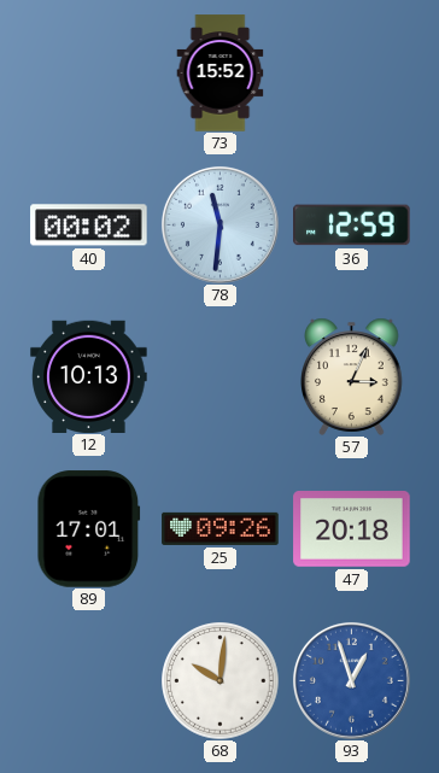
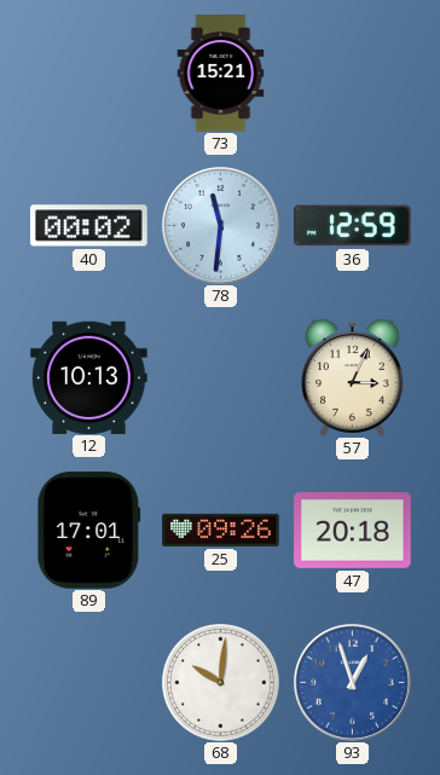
73: 15:52 -> 15:21 (221, 74)
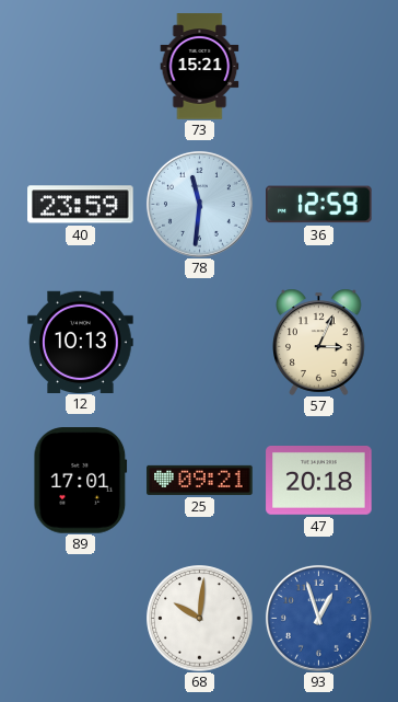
40: 00:02 -> 23:59 (81, 205)
25: 09:26 -> 09:21 (200, 480)
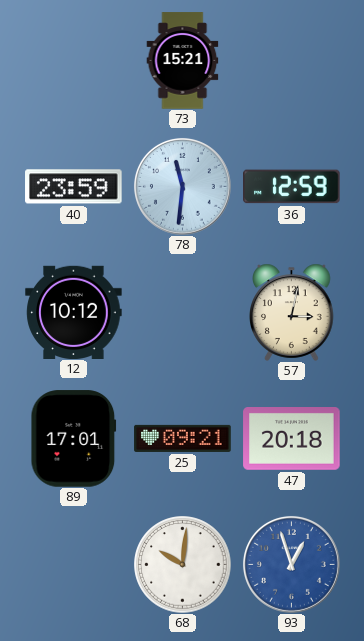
12: 10:13 -> 10:12 (74, 312)
57: 3:04 -> 3:02 (292, 312)
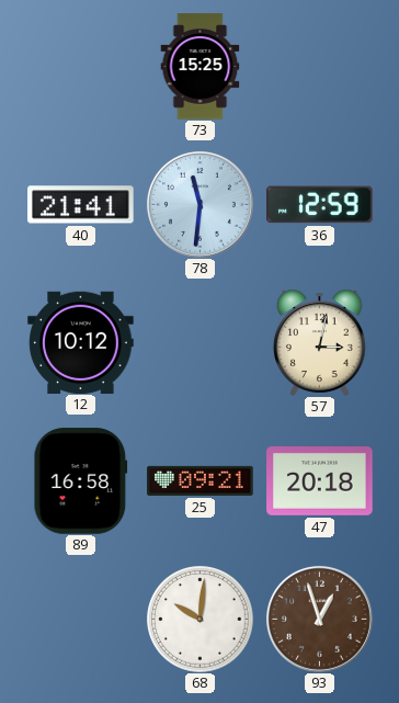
73: 15:21 -> 15:25 (201, 67)
40: 23:59 -> 21:41 (81, 205)
89: 17:01 -> 16:58 (81, 481)
93 dial: blue -> brown (319, 619)
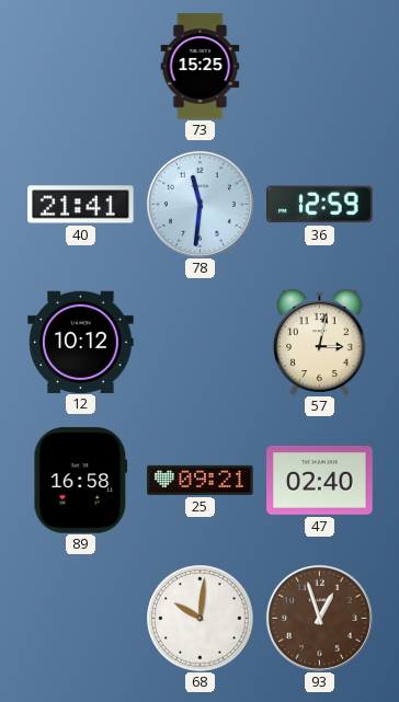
47: 20:18 -> 02:40 (320, 481)
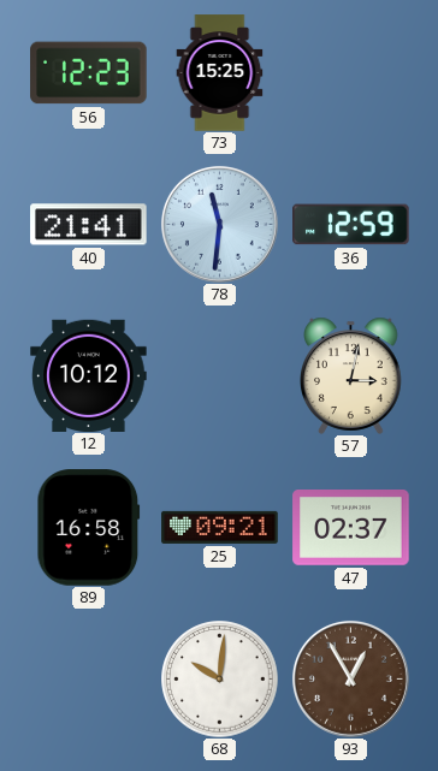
56: none -> 12:23 (89, 73)
47: 02:40 -> 02:37 (351, 528)
93: 12:57 -> 12:55 (350, 678)
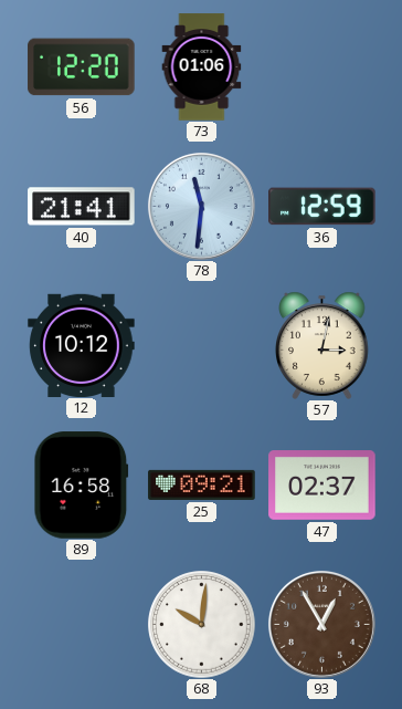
56: 12:23 -> 12:20 (82, 67)
73: 15:25 -> 01:06 (202, 67)
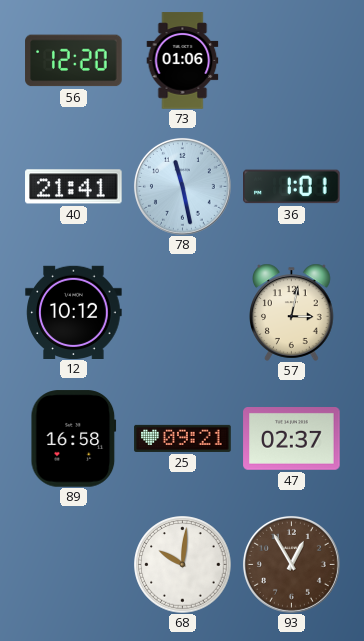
78: 11:31 -> 11:28 (182, 186)
36: 12:59 -> 1:01 (292, 187)
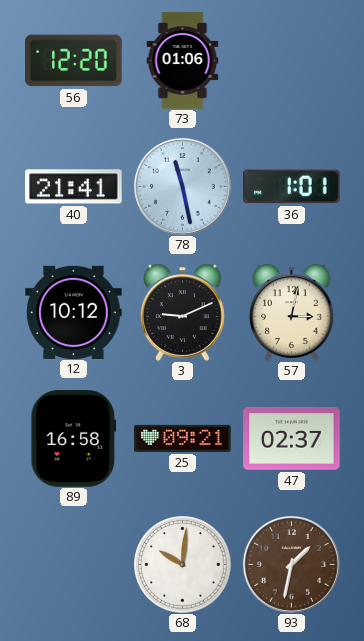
3: none -> 9:11 (183, 312)
93: 12:55 -> 1:32 (291, 564)
